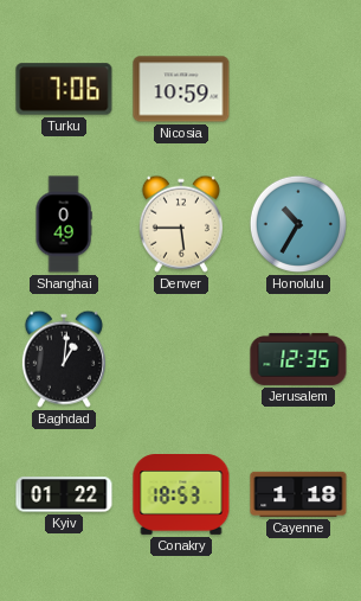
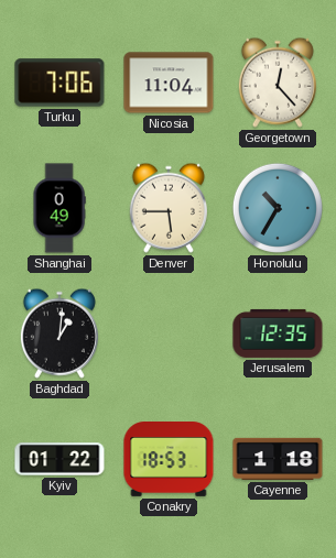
Nicosia: 10:59 -> 11:04 (169, 83)
Georgetown: none -> 12:23 (278, 83)
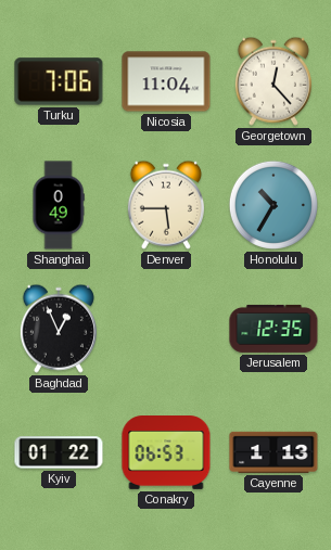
Baghdad: 1:01 -> 12:56 (59, 329)
Conakry: 18:53 -> 06:53 (166, 453)
Cayenne: 1:18 -> 1:13 (273, 452)
